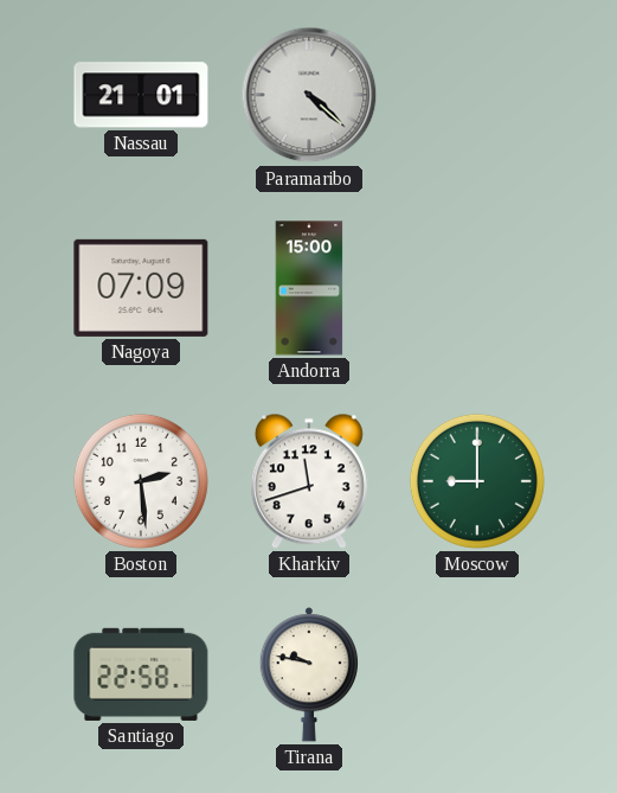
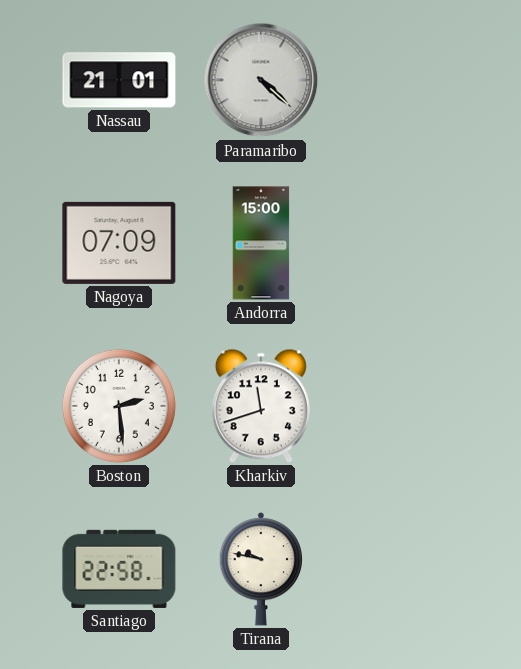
Moscow: 9:00 -> none (477, 481)
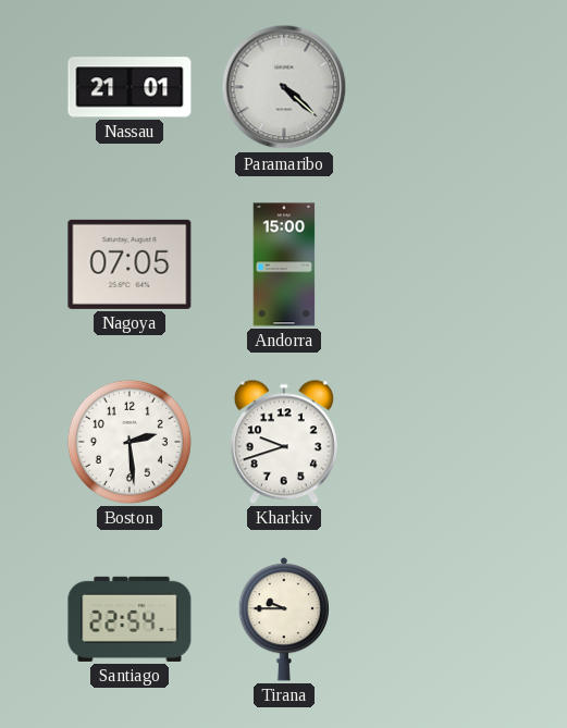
Nagoya: 07:09 -> 07:05 (130, 264)
Kharkiv: 11:42 -> 9:42 (284, 442)
Santiago: 22:58 -> 22:54 (130, 619)
Tirana: 9:47 -> 9:45 (283, 619)
